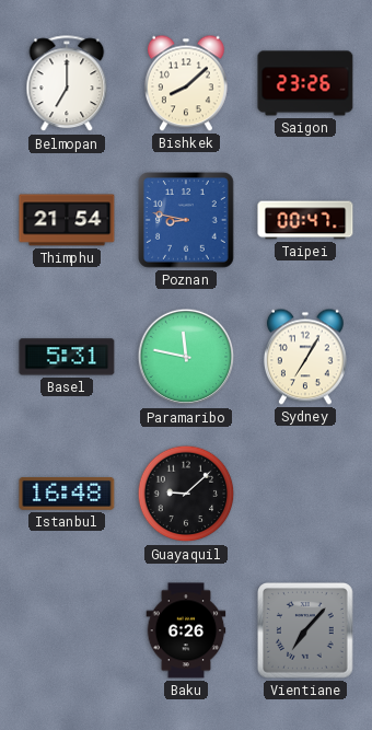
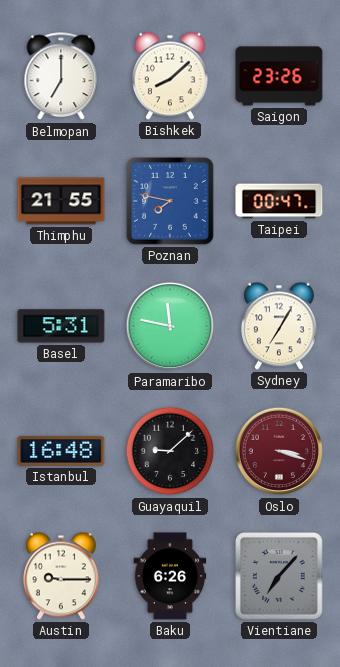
Thimphu: 21:54 -> 21:55 (61, 201)
Poznan: 8:47 -> 7:47 (171, 202)
Oslo: none -> 3:18 (279, 451)
Austin: none -> 9:15 (61, 576)
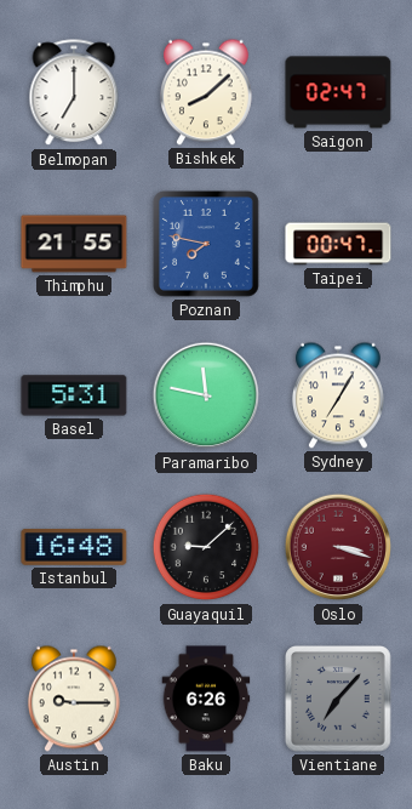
Saigon: 23:26 -> 02:47 (338, 92)
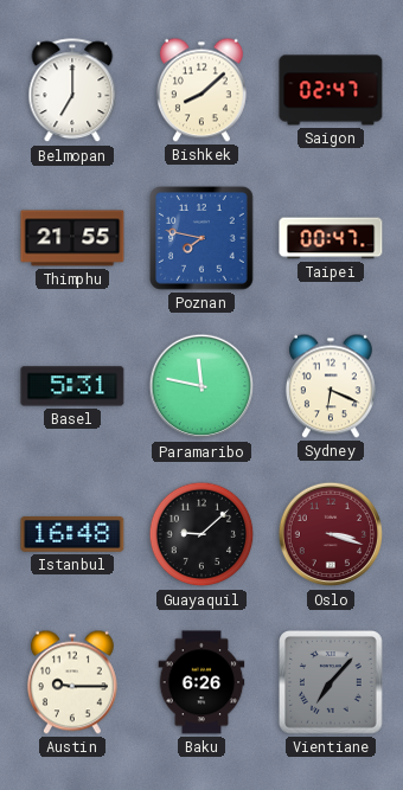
Sydney: 7:05 -> 6:19 (331, 386)
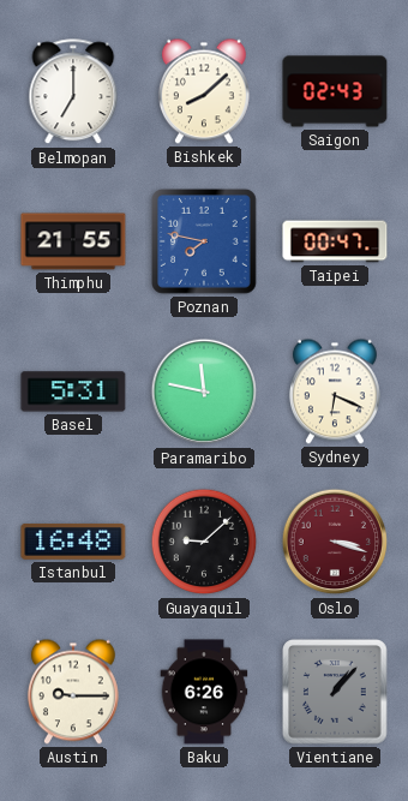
Saigon: 02:47 -> 02:43 (335, 91)
Vientiane: 7:07 -> 1:07 (336, 693)
